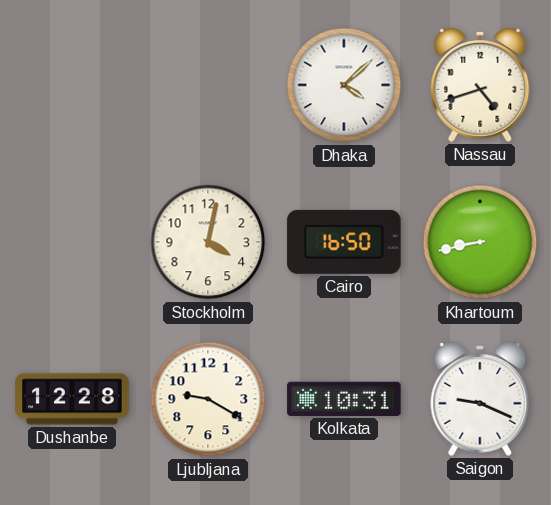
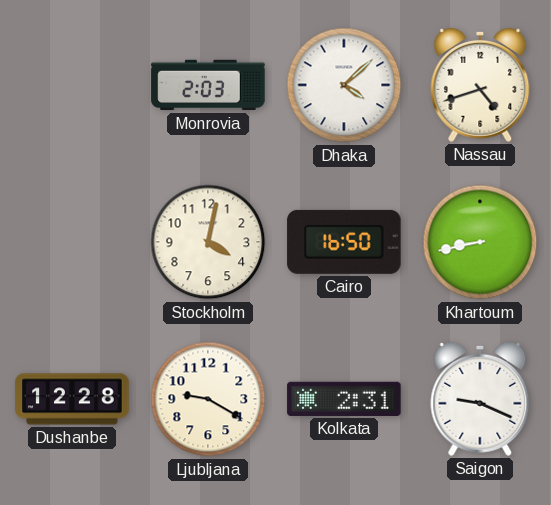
Monrovia: none -> 2:03 (208, 85)
Kolkata: 10:31 -> 2:31 (344, 399)
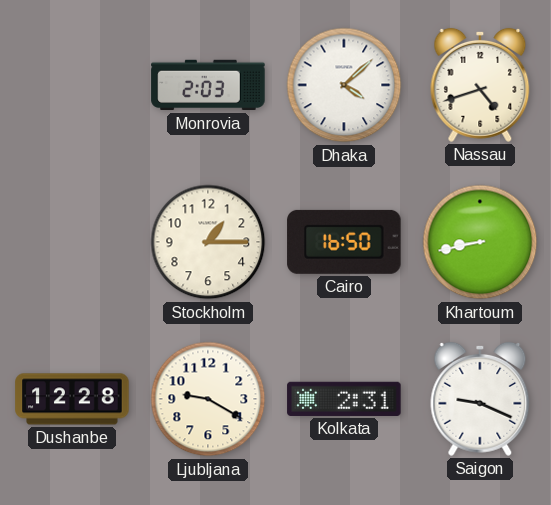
Stockholm: 4:02 -> 1:15 (208, 242)
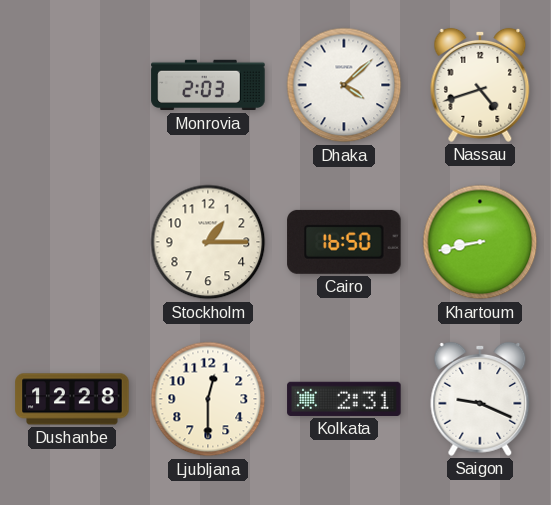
Ljubljana: 9:20 -> 12:30 (208, 399)
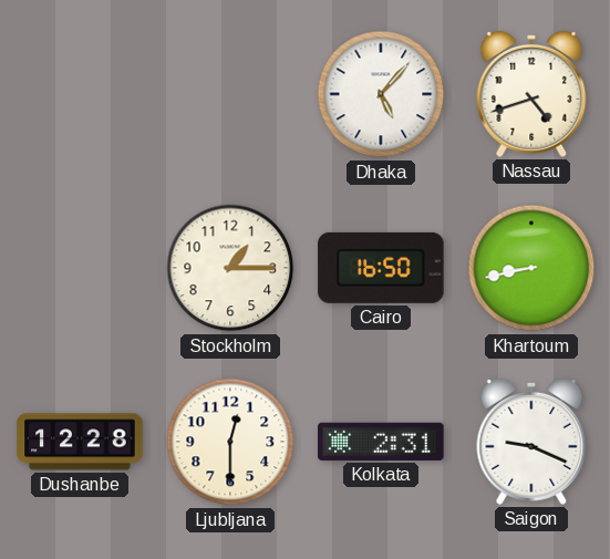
Monrovia: 2:03 -> none (208, 85)
Dhaka: 4:08 -> 5:07 (381, 94)
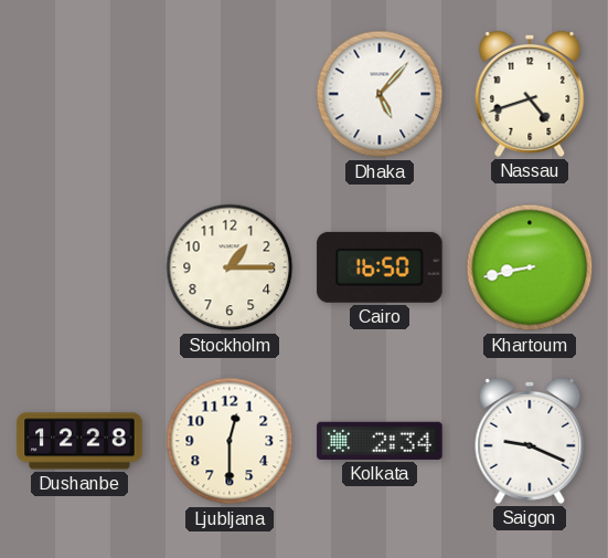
Kolkata: 2:31 -> 2:34 (380, 441)
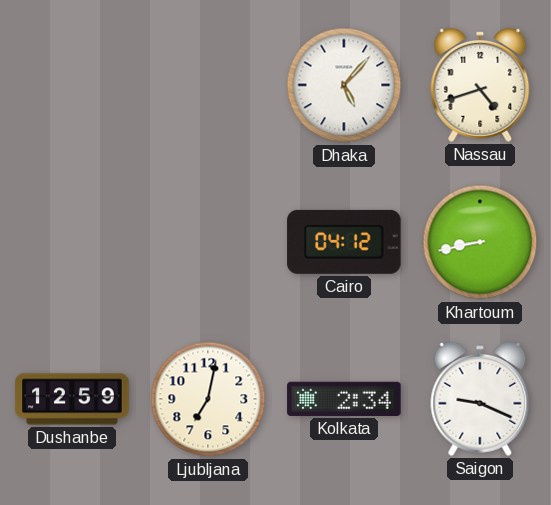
Stockholm: 1:15 -> none (230, 267)
Cairo: 16:50 -> 04:12 (344, 242)
Dushanbe: 12:28 -> 12:59 (72, 399)
Ljubljana: 12:30 -> 7:02 (208, 399)
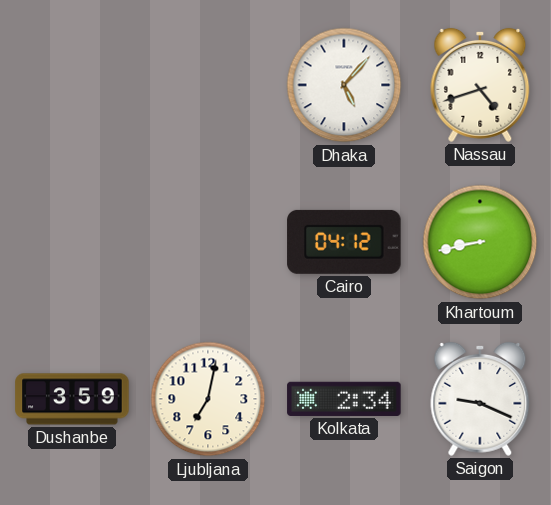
Dushanbe: 12:59 -> 3:59 (72, 399)
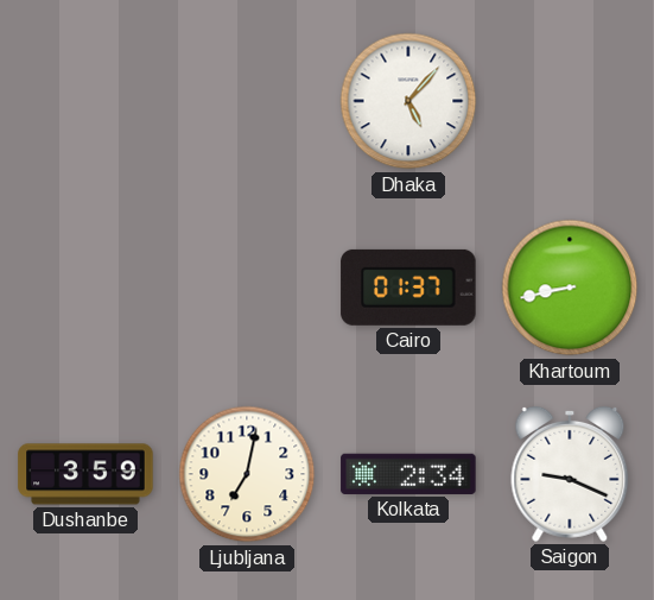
Nassau: 4:42 -> none (480, 85)
Cairo: 04:12 -> 01:37 (408, 288)
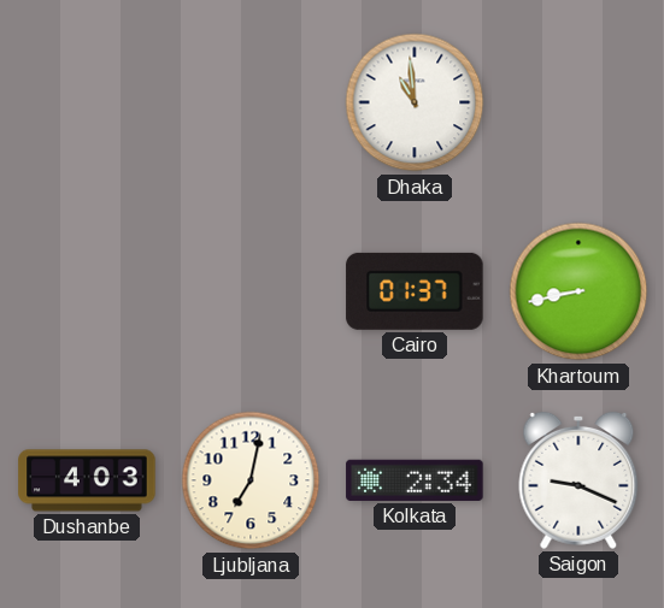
Dhaka: 5:07 -> 10:59 (415, 102)
Dushanbe: 3:59 -> 4:03 (87, 480)
